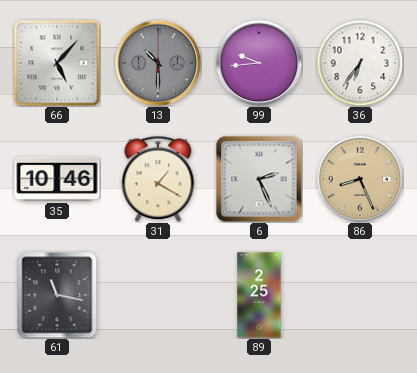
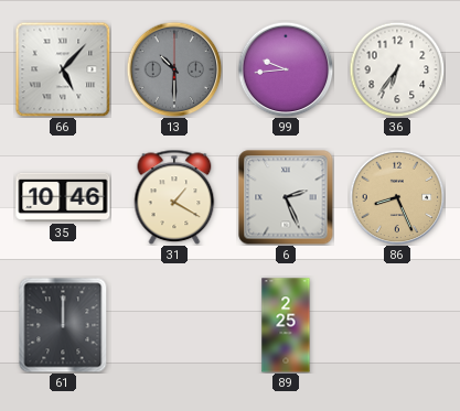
61: 11:17 -> 12:00 (63, 325)
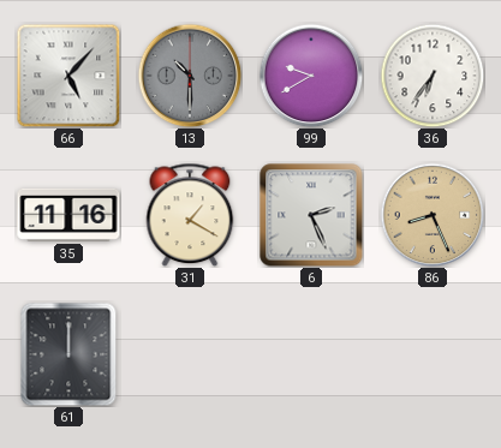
99: 9:44 -> 9:40 (311, 76)
35: 10:46 -> 11:16 (68, 215)
89: 2:25 -> none (286, 325)
